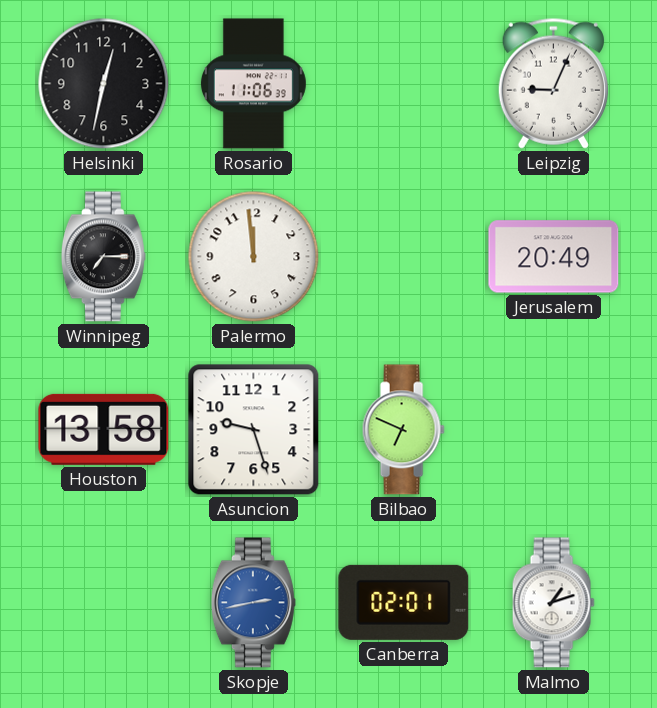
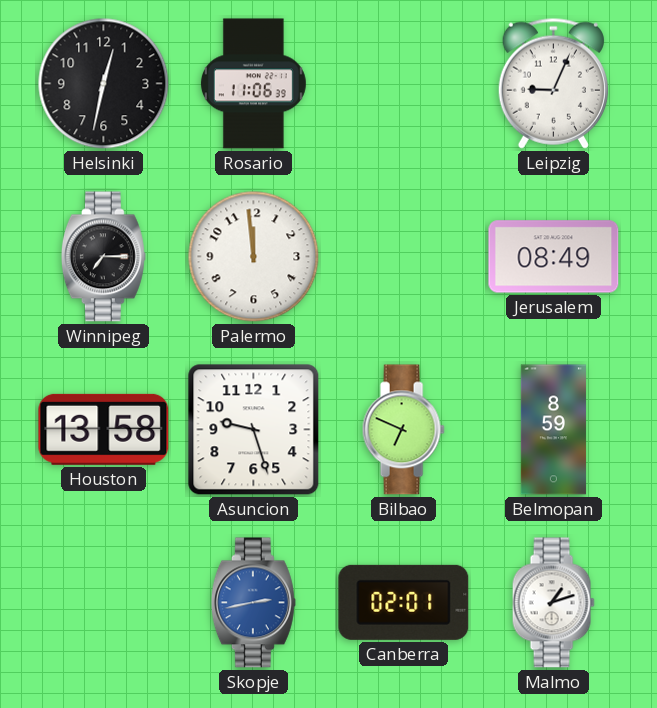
Jerusalem: 20:49 -> 08:49 (554, 257)
Belmopan: none -> 8:59 (553, 430)
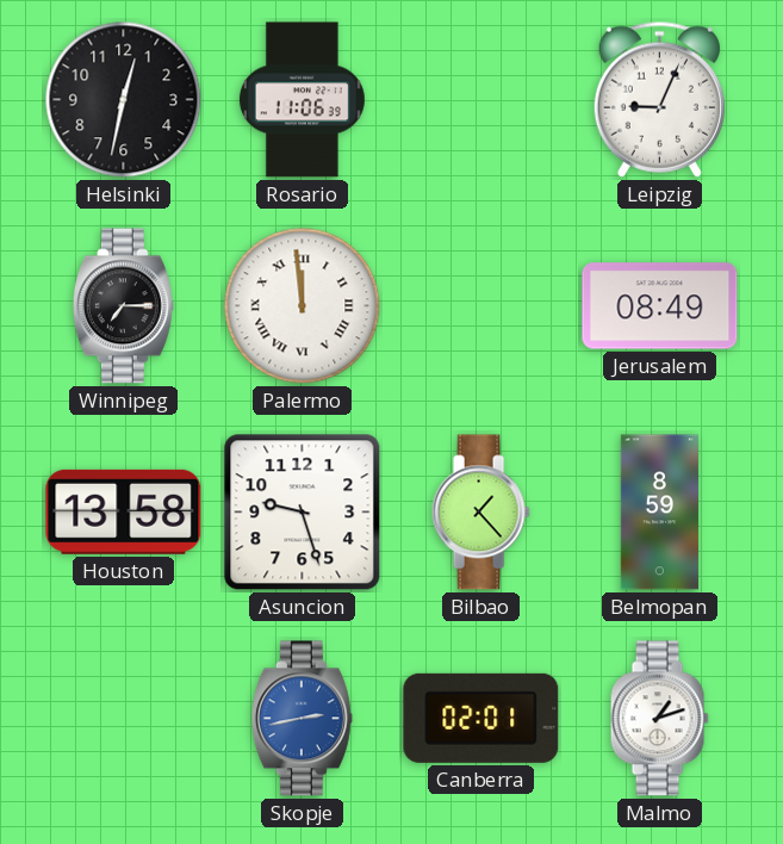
Palermo numerals: Arabic -> Roman (303, 306)
Bilbao: 6:49 -> 1:23 (480, 513)
